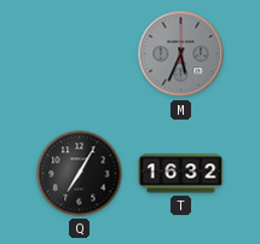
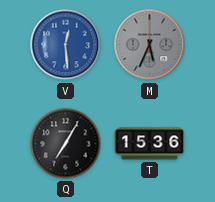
V: none -> 12:29 (66, 45)
T: 16:32 -> 15:36 (150, 144)
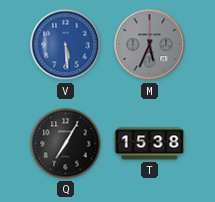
V: 12:29 -> 5:29 (66, 45)
T: 15:36 -> 15:38 (150, 144)
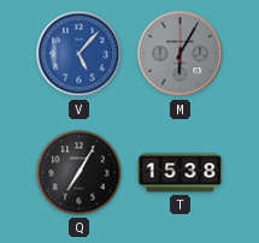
V: 5:29 -> 5:07 (80, 54)
M: 5:34 -> 6:05 (181, 54)
